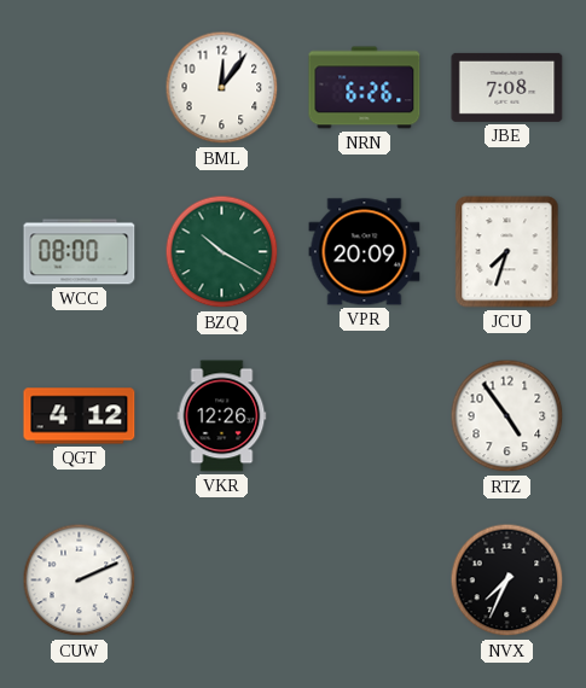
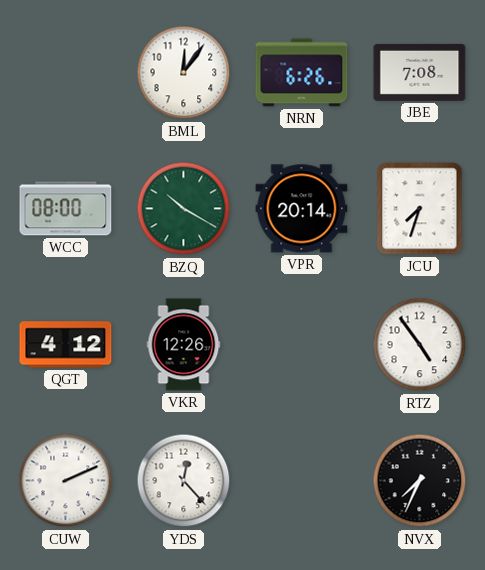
VPR: 20:09 -> 20:14 (302, 209)
YDS: none -> 12:23 (184, 481)
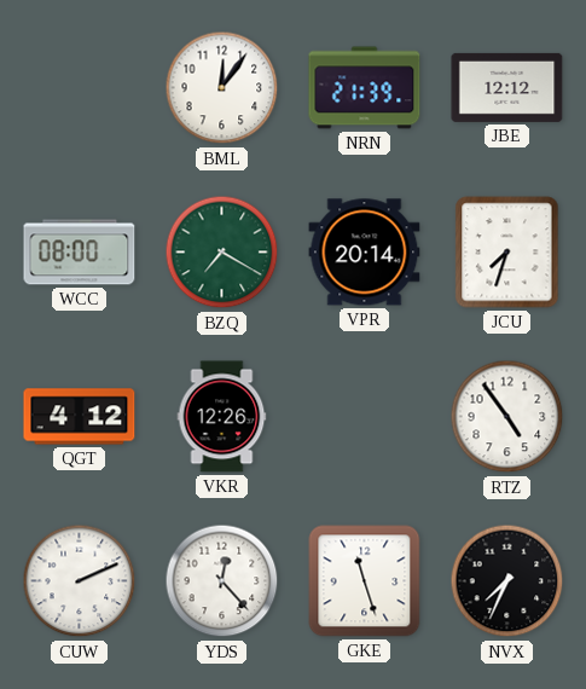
NRN: 6:26 -> 21:39 (365, 88)
JBE: 7:08 -> 12:12 (507, 87)
BZQ: 10:20 -> 7:20 (222, 253)
GKE: none -> 11:27 (365, 581)
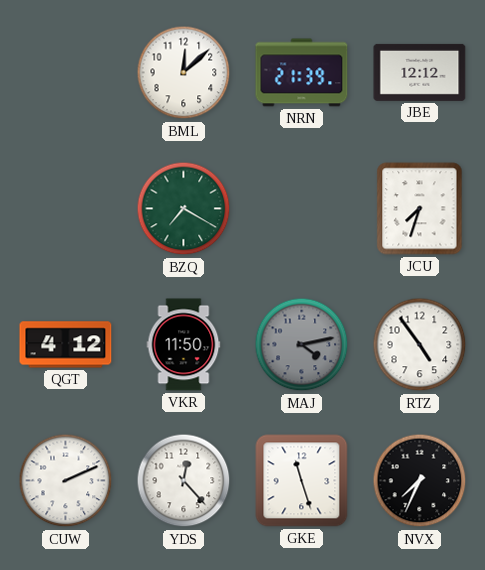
BML: 12:06 -> 12:08 (184, 73)
WCC: 08:00 -> none (80, 253)
VPR: 20:14 -> none (365, 253)
VKR: 12:26 -> 11:50 (184, 345)
MAJ: none -> 4:13 (302, 345)
